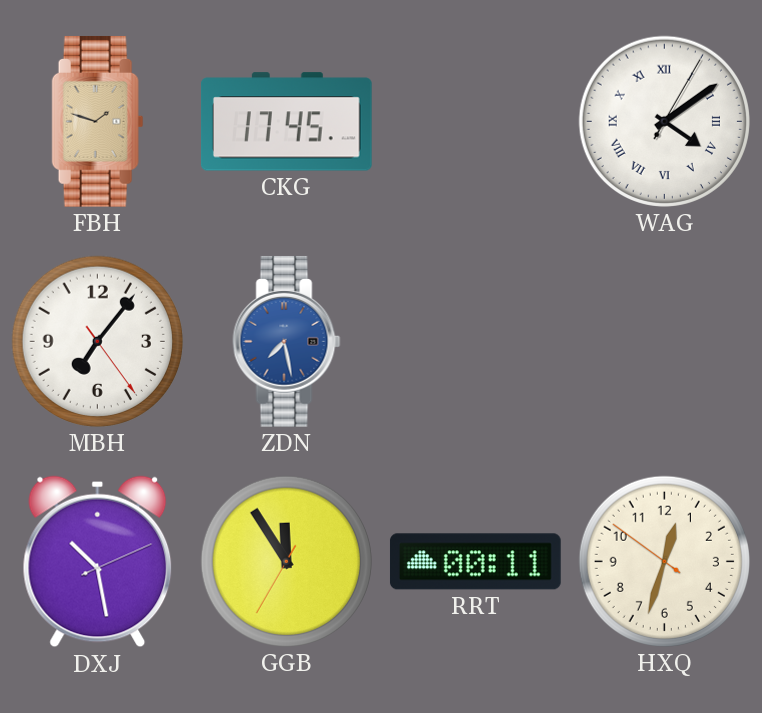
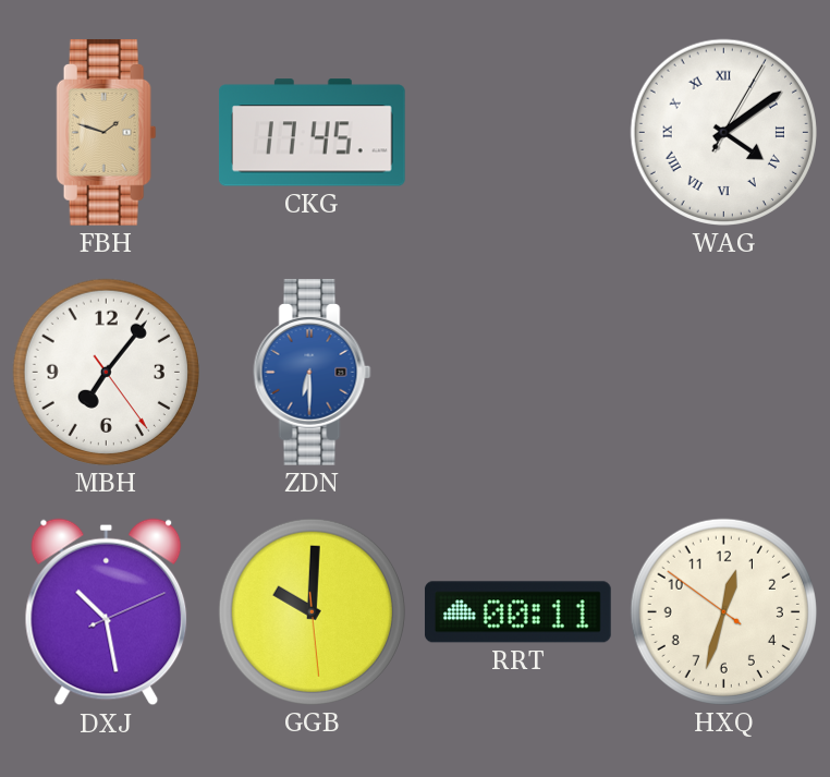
ZDN: 7:28 -> 6:30 (313, 372)
GGB: 11:54 -> 10:00 (312, 611)
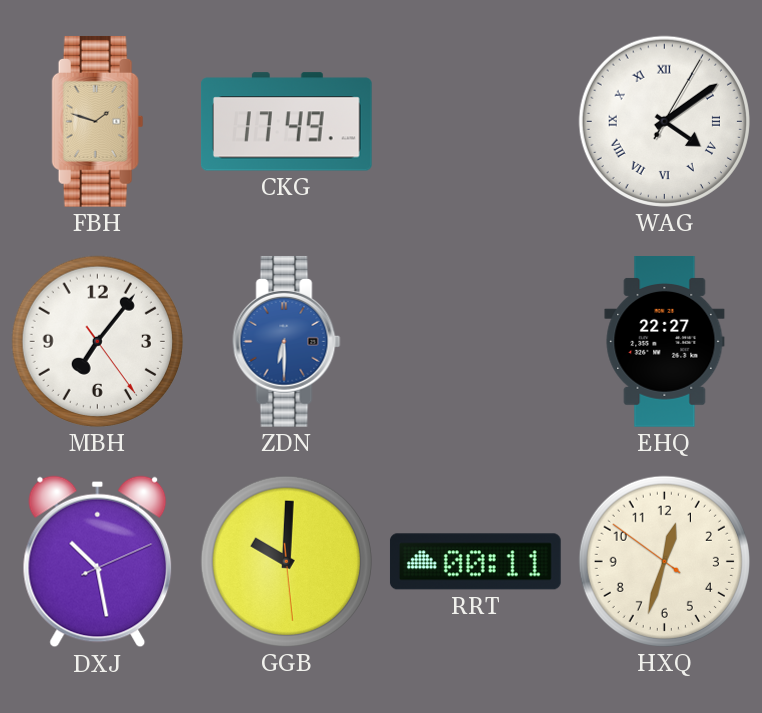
CKG: 17:45 -> 17:49 (286, 122)
EHQ: none -> 22:27 (665, 342)
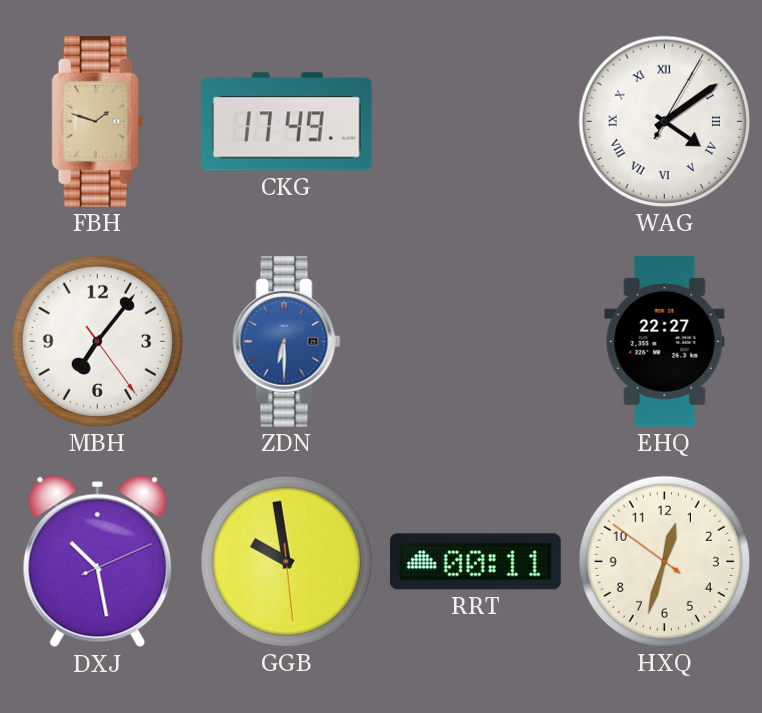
GGB: 10:00 -> 9:58 (286, 561)
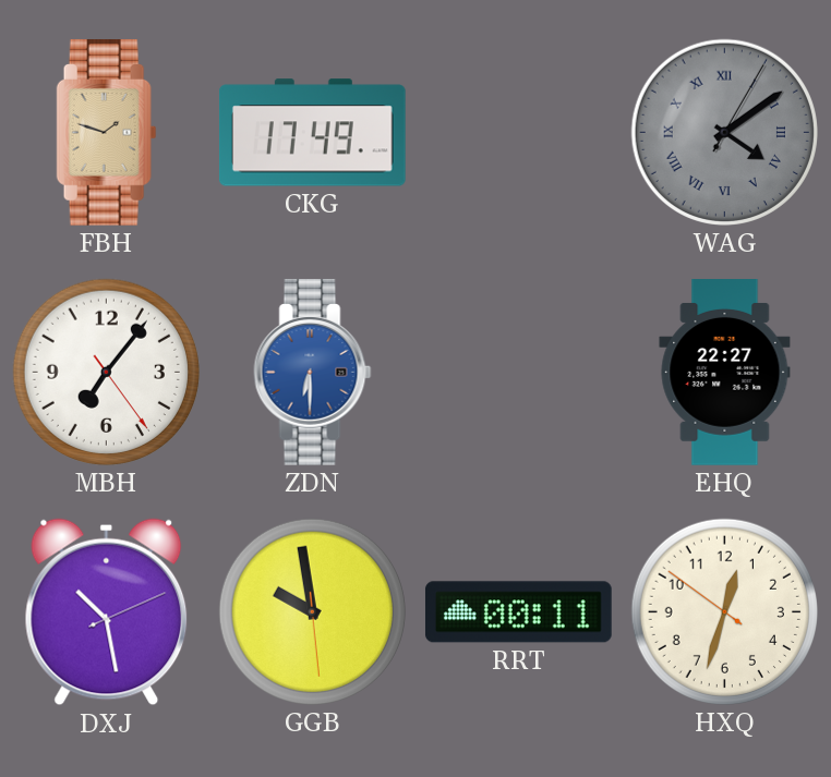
WAG dial: white -> grey (724, 132)
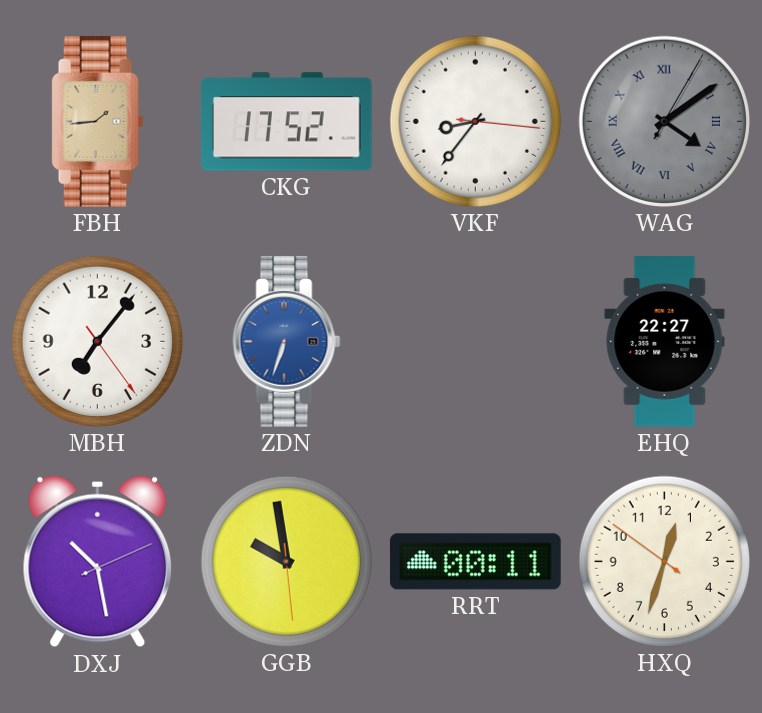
FBH: 1:48 -> 1:44 (98, 121)
CKG: 17:49 -> 17:52 (286, 122)
VKF: none -> 8:36 (475, 121)
ZDN: 6:30 -> 6:33 (287, 341)
